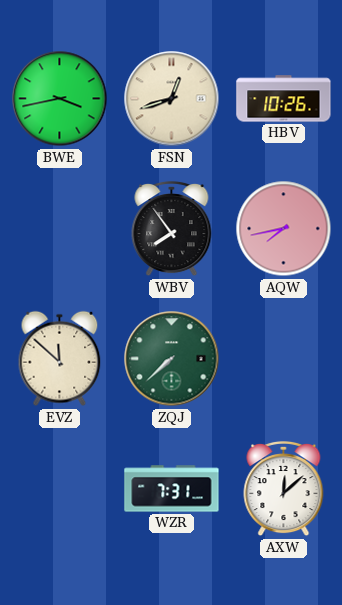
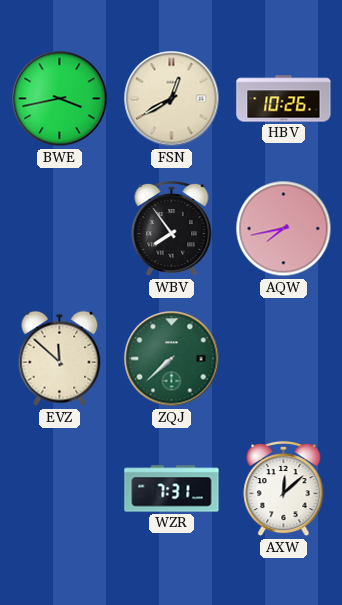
FSN: 12:42 -> 12:40 (172, 99)
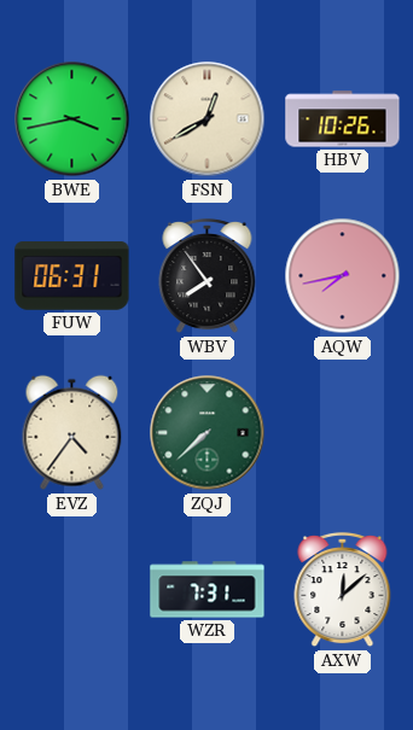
FUW: none -> 06:31 (72, 276)
EVZ: 11:52 -> 4:36 (72, 433)
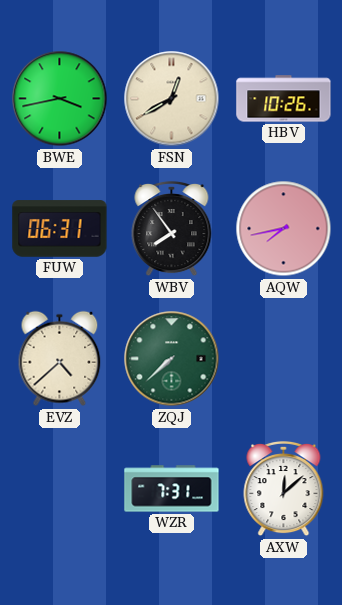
EVZ: 4:36 -> 4:38 (60, 359)
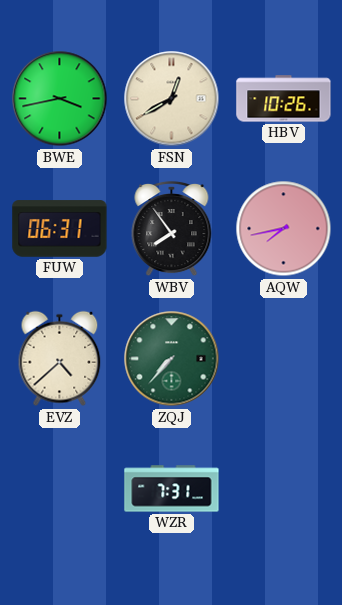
ZQJ: 7:38 -> 7:37 (172, 359)
AXW: 12:08 -> none (284, 489)
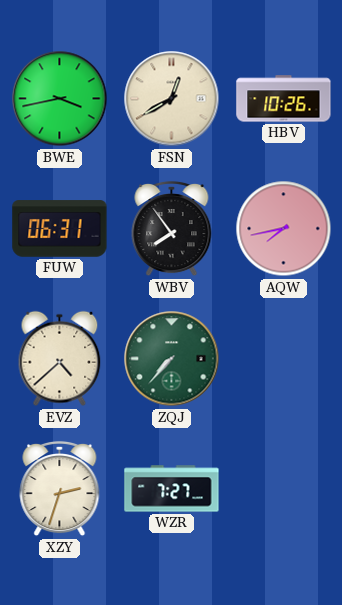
XZY: none -> 2:33 (60, 489)
WZR: 7:31 -> 7:27 (172, 489)
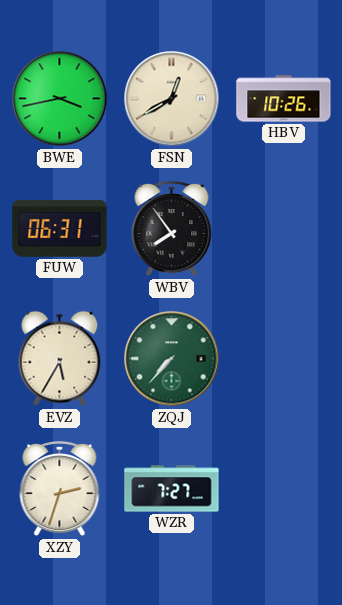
AQW: 7:43 -> none (284, 229)
EVZ: 4:38 -> 5:35 (60, 359)
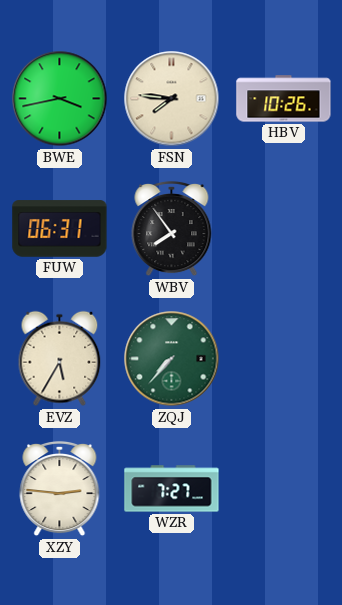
FSN: 12:40 -> 7:46 (172, 99)
XZY: 2:33 -> 2:46 (60, 489)
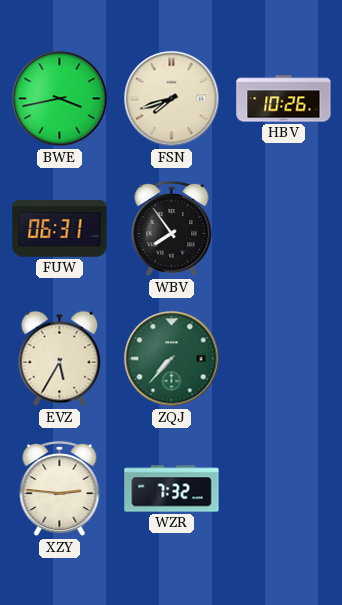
FSN: 7:46 -> 7:42 (172, 99)
WZR: 7:27 -> 7:32 (172, 489)
